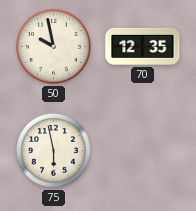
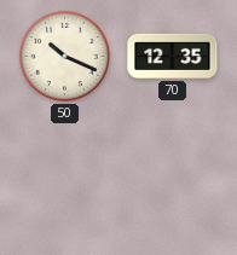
50: 9:58 -> 10:19 (65, 57)
75: 5:58 -> none (54, 151)
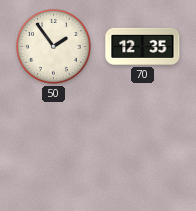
50: 10:19 -> 1:54 (54, 47)
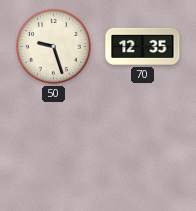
50: 1:54 -> 9:27 (54, 47)
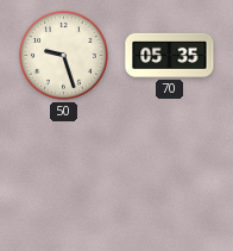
70: 12:35 -> 05:35 (170, 55)
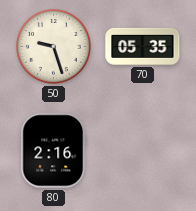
80: none -> 2:16 (54, 151)
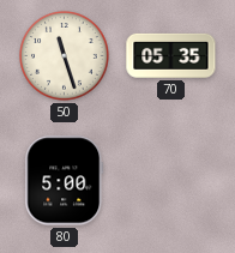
50: 9:27 -> 11:27 (65, 56)
80: 2:16 -> 5:00 (65, 181)
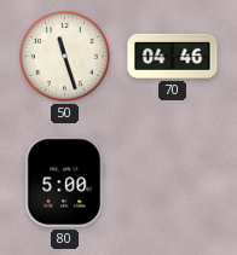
70: 05:35 -> 04:46 (173, 56)
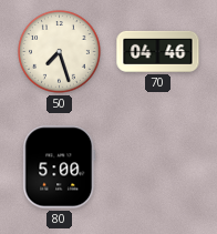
50: 11:27 -> 7:27 (60, 52)
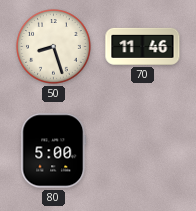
50: 7:27 -> 8:27 (54, 47)
70: 04:46 -> 11:46 (143, 46)
